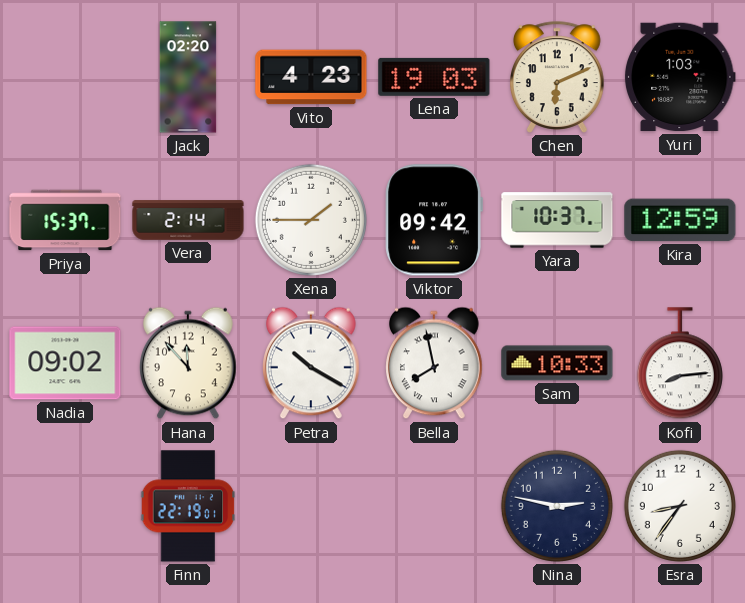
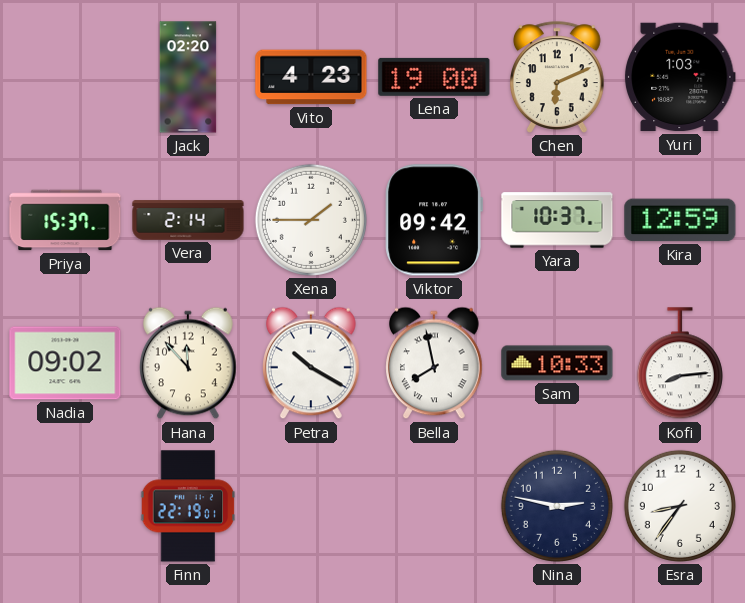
Lena: 19:03 -> 19:00 (434, 77)
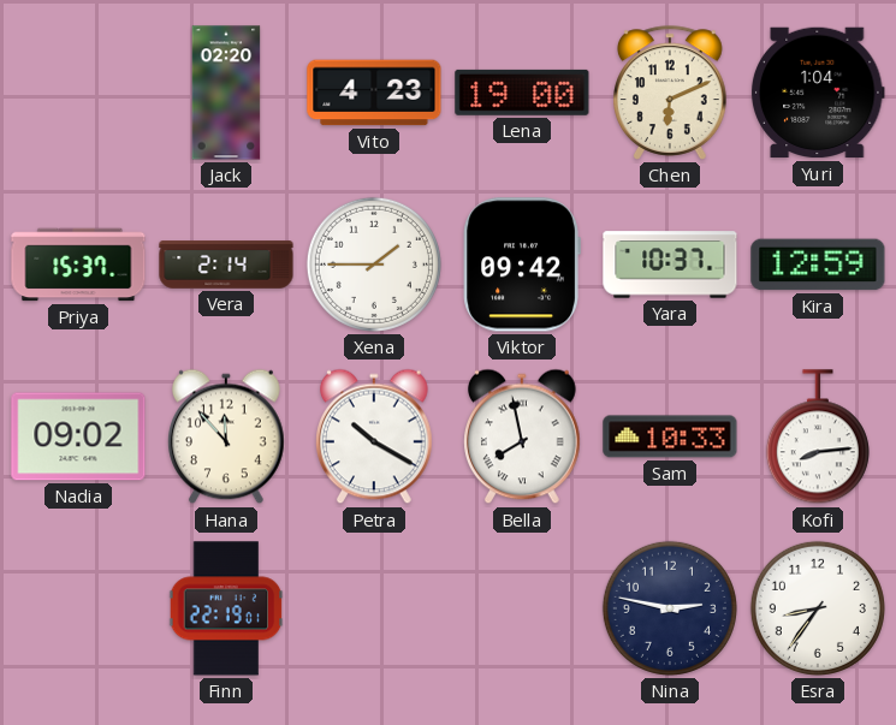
Yuri: 1:03 -> 1:04 (818, 93)
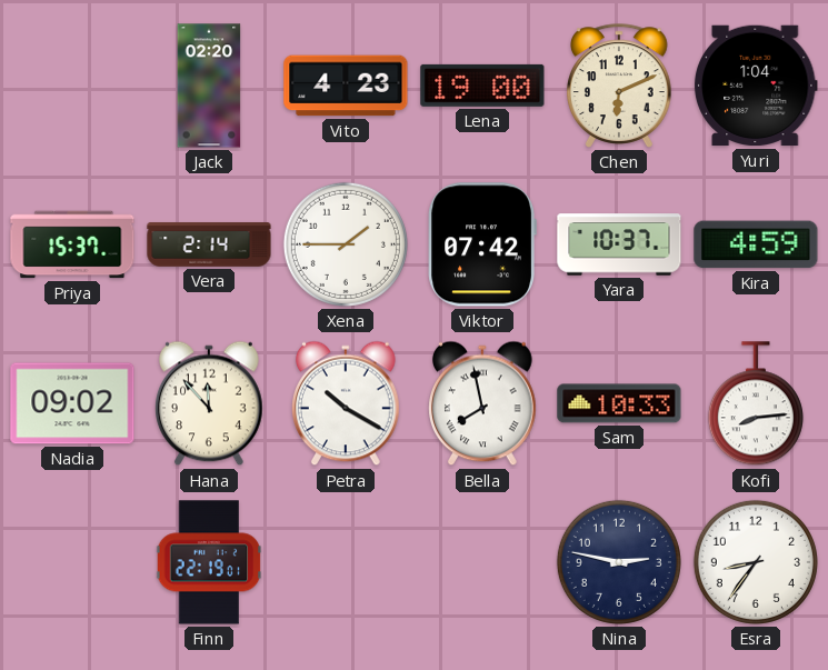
Viktor: 09:42 -> 07:42 (482, 244)
Kira: 12:59 -> 4:59 (756, 244)
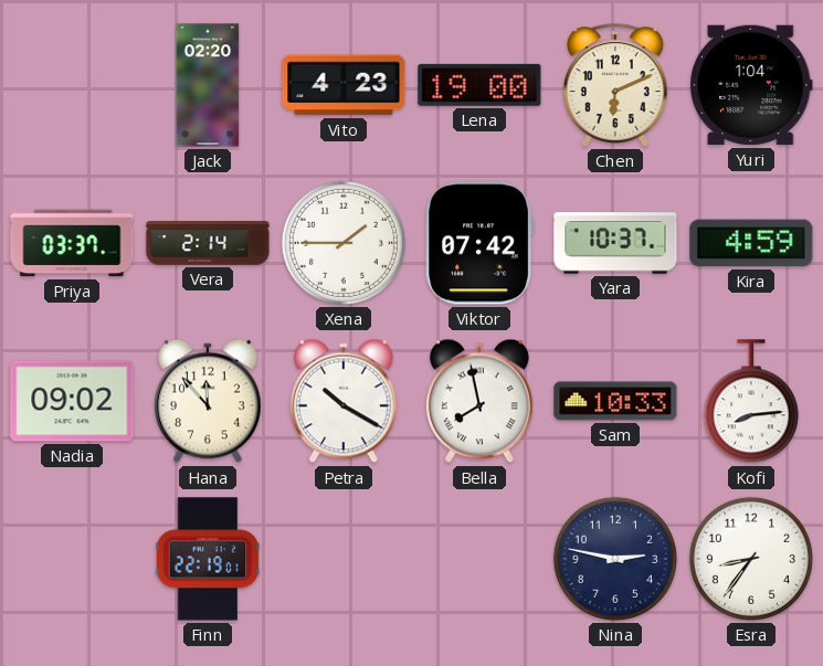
Priya: 15:37 -> 03:37 (72, 243)
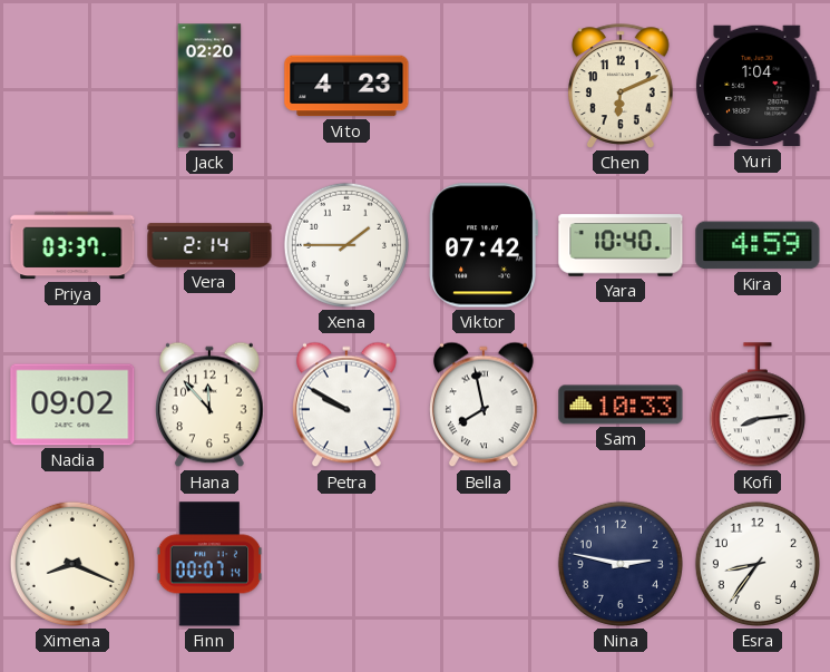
Lena: 19:00 -> none (479, 85)
Yara: 10:37 -> 10:40 (621, 245)
Petra: 10:20 -> 9:50 (348, 405)
Ximena: none -> 8:19 (72, 564)
Finn: 22:19 -> 00:07 (209, 564)
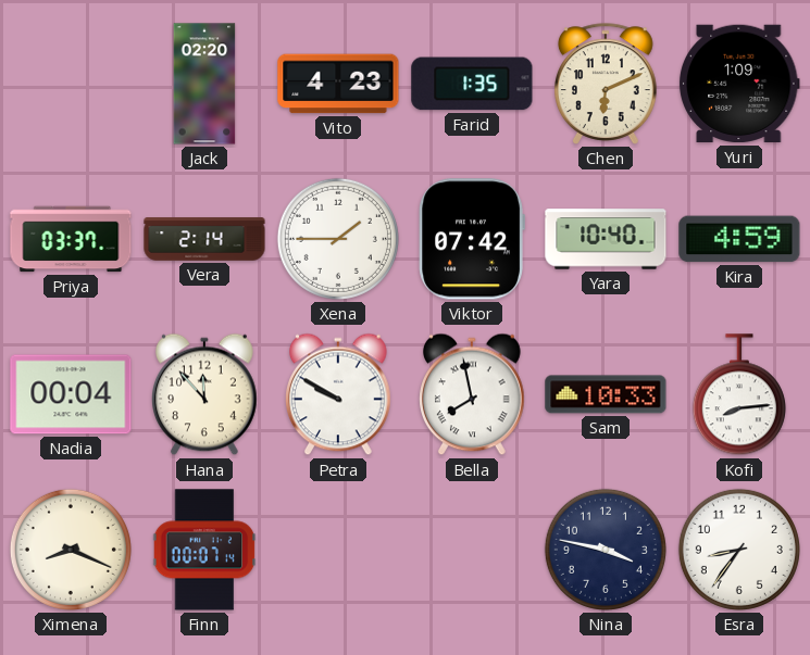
Farid: none -> 1:35 (472, 84)
Yuri: 1:04 -> 1:09 (739, 84)
Nadia: 09:02 -> 00:04 (71, 394)
Nina: 2:47 -> 3:47 (606, 550)
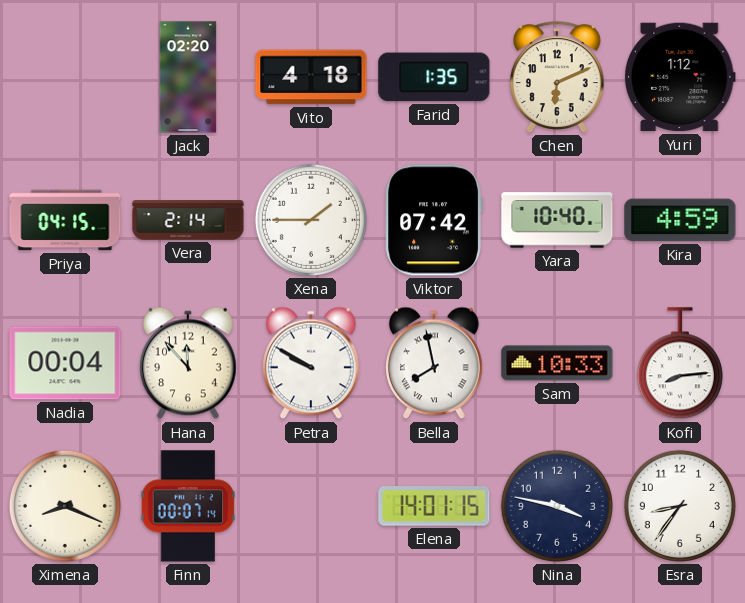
Vito: 4:23 -> 4:18 (311, 77)
Yuri: 1:09 -> 1:12 (680, 77)
Priya: 03:37 -> 04:15 (65, 220)
Elena: none -> 14:01 (434, 507)
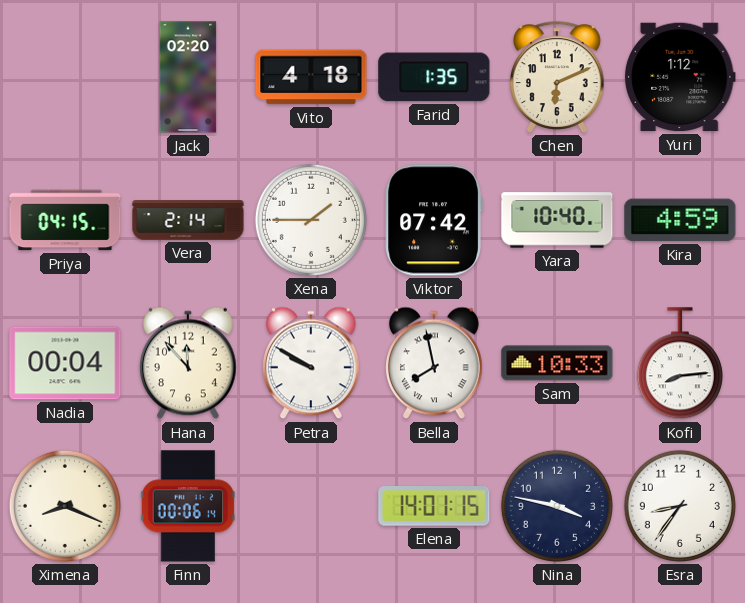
Finn: 00:07 -> 00:06 (188, 506)
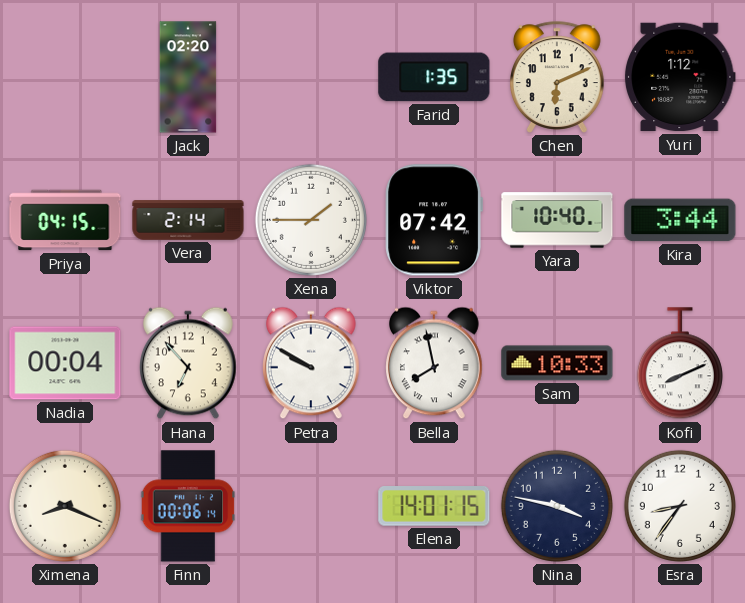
Vito: 4:18 -> none (311, 77)
Kira: 4:59 -> 3:44 (680, 220)
Hana: 11:53 -> 6:53 (189, 363)
Kofi: 8:14 -> 8:11 (680, 364)
